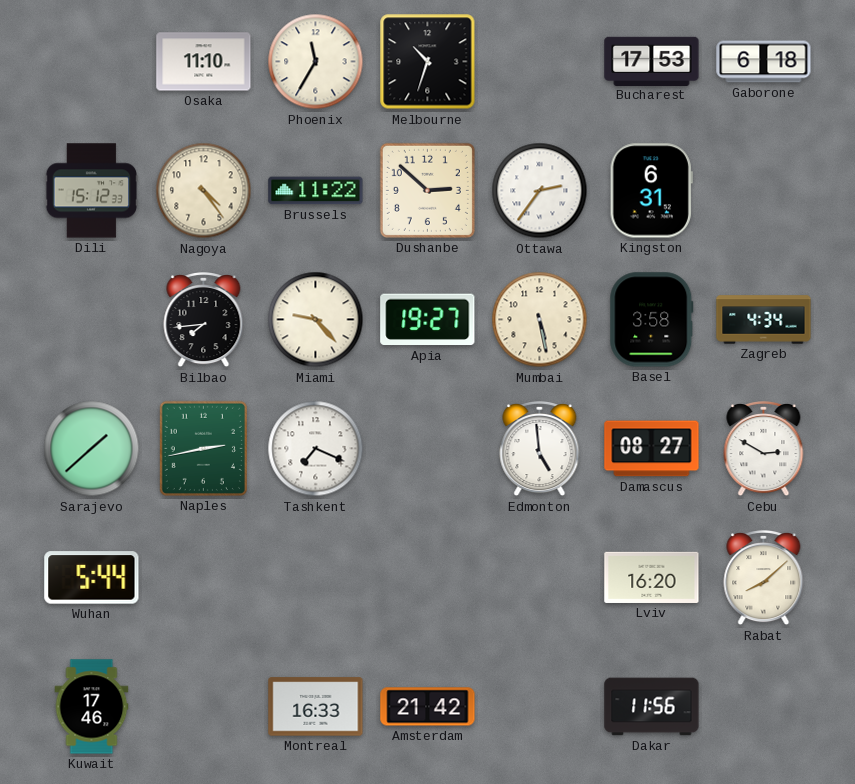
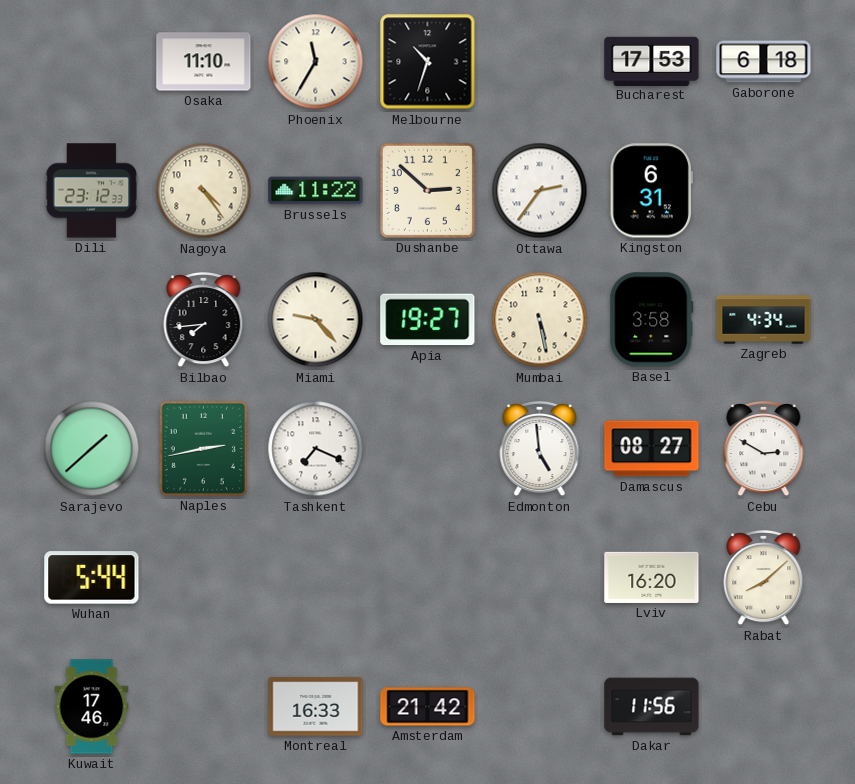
Dili: 15:12 -> 23:12 (92, 191)
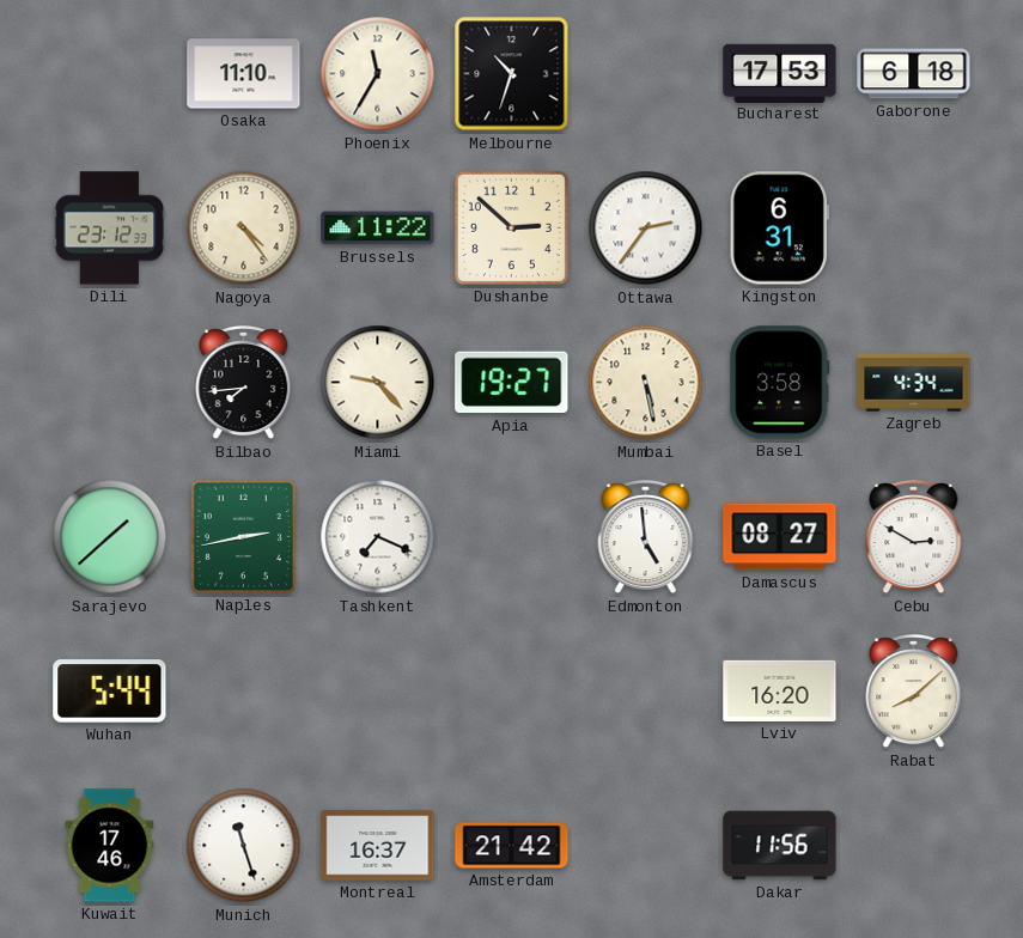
Munich: none -> 11:27 (244, 846)
Montreal: 16:33 -> 16:37 (378, 846)
